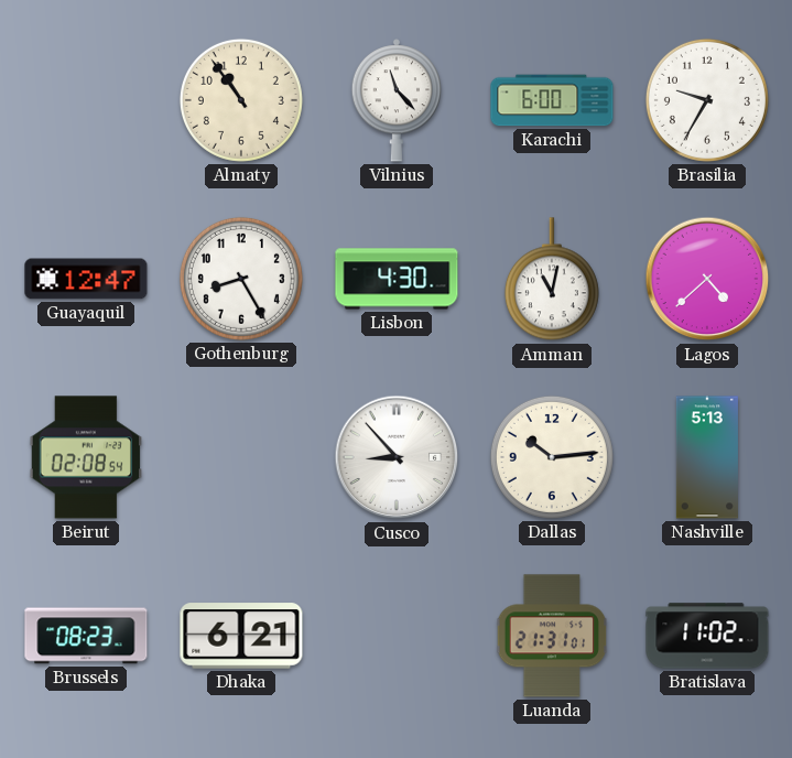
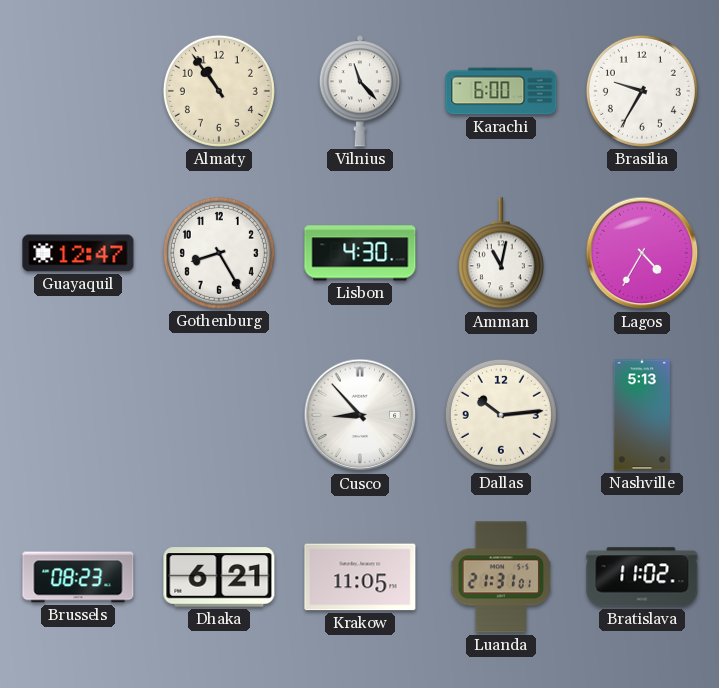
Lagos: 4:38 -> 4:35 (642, 253)
Beirut: 02:08 -> none (85, 457)
Krakow: none -> 11:05 (360, 577)
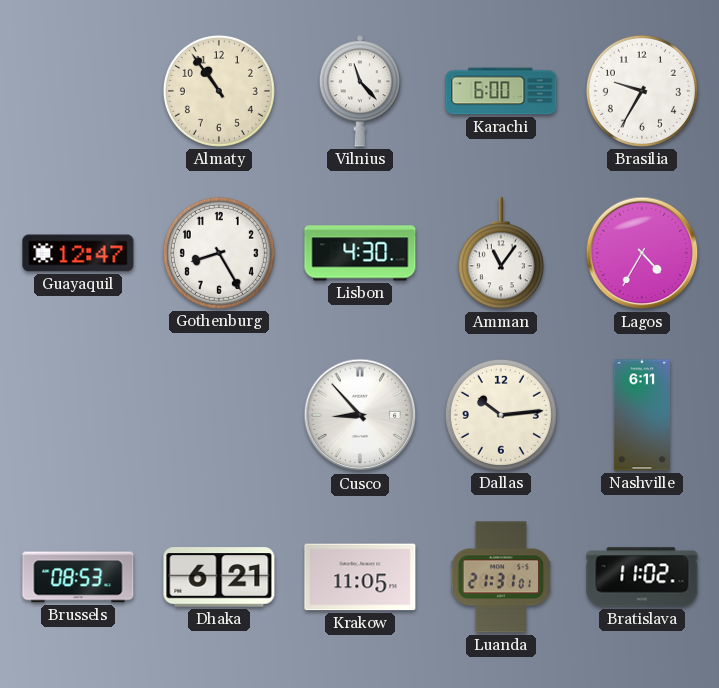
Amman: 11:02 -> 11:06 (501, 254)
Nashville: 5:13 -> 6:11 (642, 415)
Brussels: 08:23 -> 08:53 (78, 577)
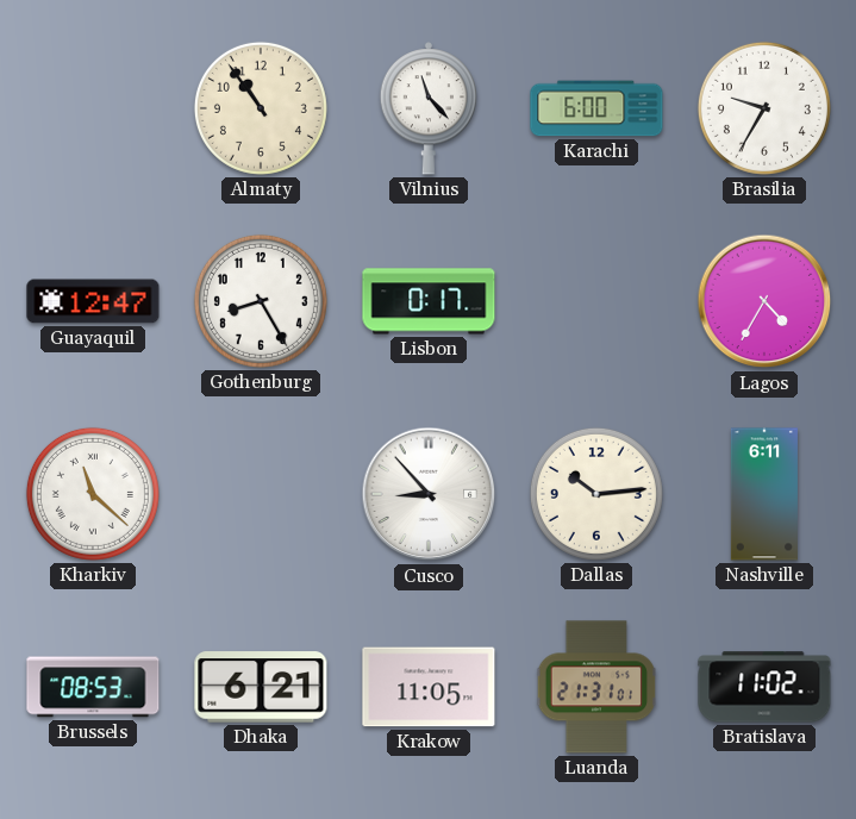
Lisbon: 4:30 -> 0:17 (429, 301)
Amman: 11:06 -> none (501, 254)
Kharkiv: none -> 11:22 (93, 494)
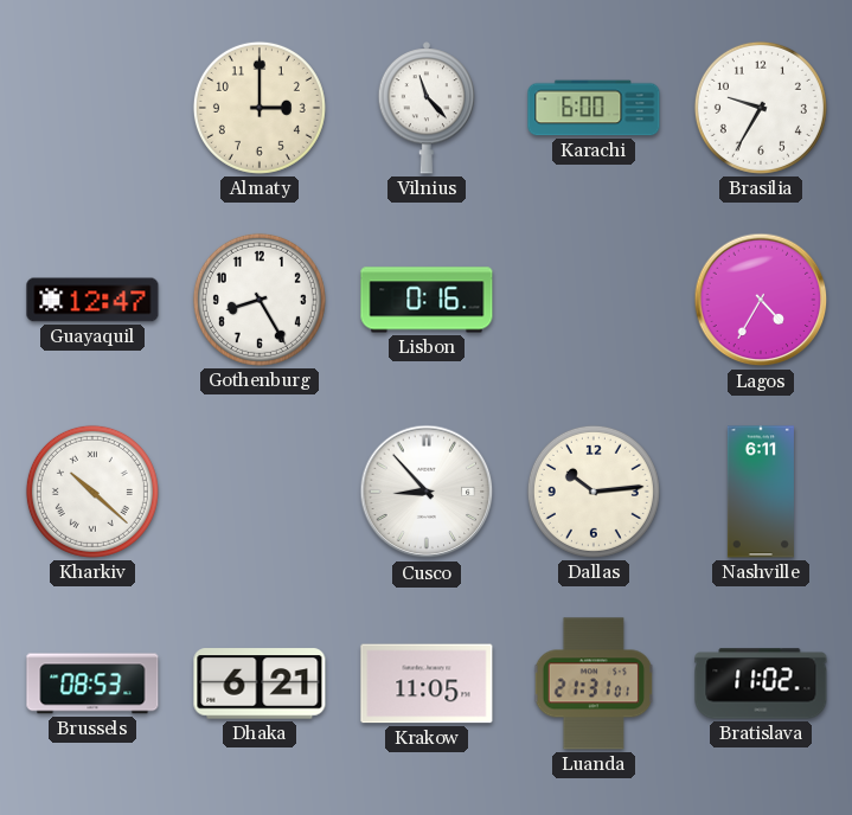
Almaty: 10:54 -> 3:00 (260, 108)
Lisbon: 0:17 -> 0:16 (427, 300)
Kharkiv: 11:22 -> 10:22 (92, 492)
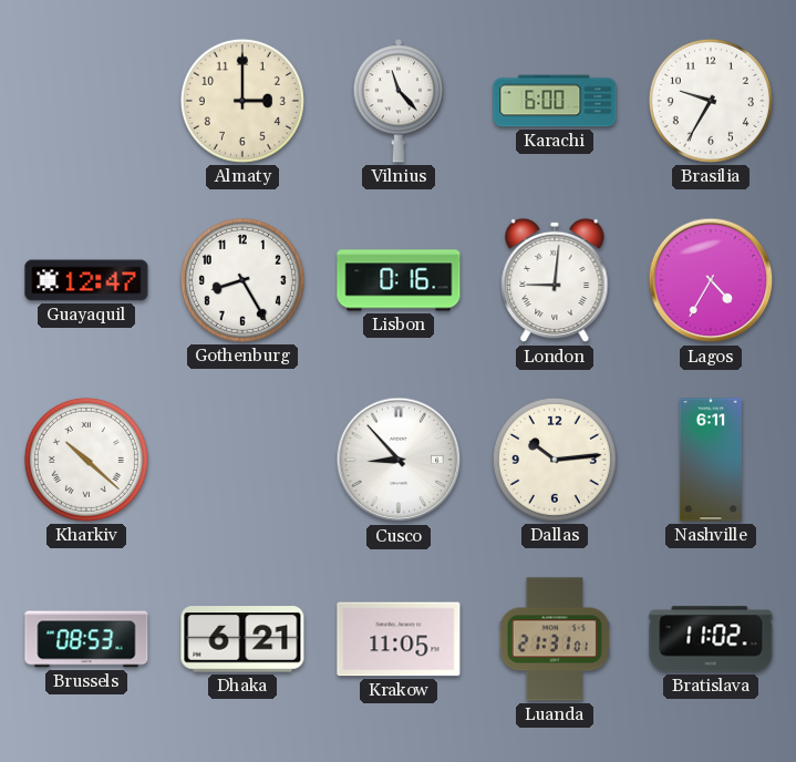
London: none -> 9:01 (555, 280)
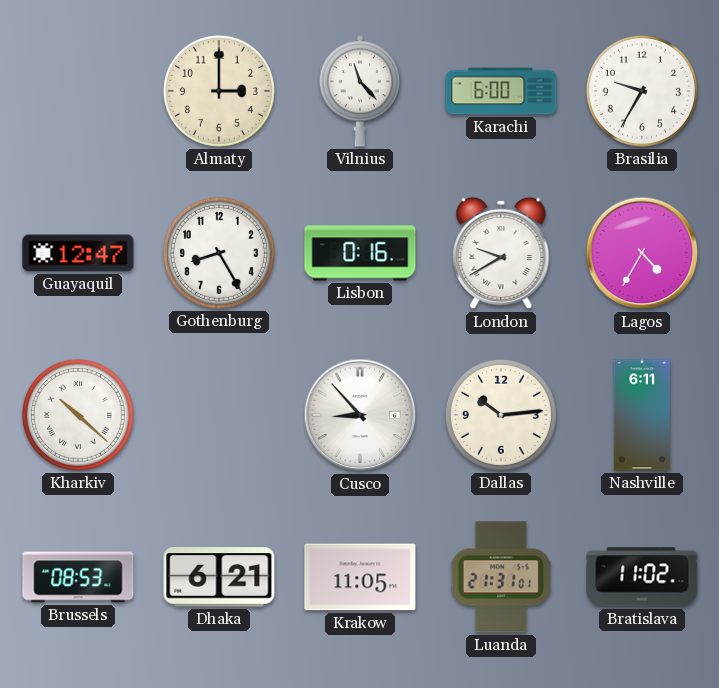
London: 9:01 -> 9:40 (501, 253)
